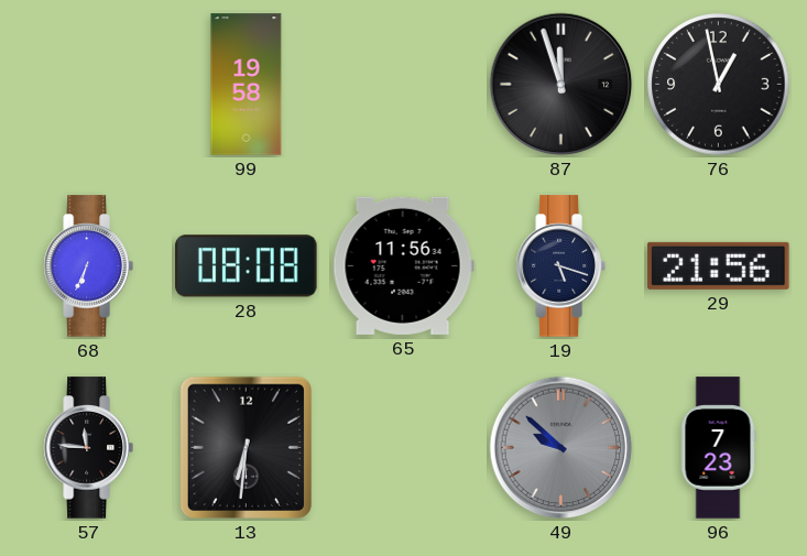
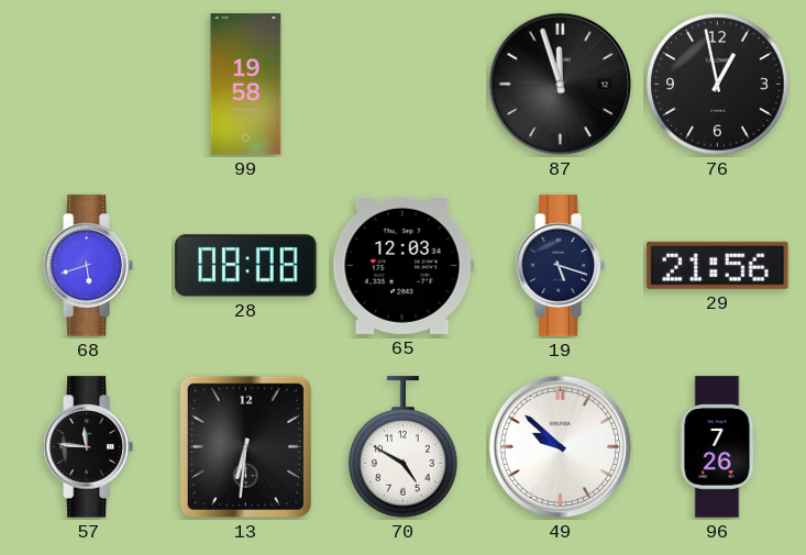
68: 6:34 -> 5:42 (88, 266)
65: 11:56 -> 12:03 (402, 265)
70: none -> 4:50 (404, 447)
49 dial: grey -> white (561, 447)
96: 7:23 -> 7:26 (717, 447)
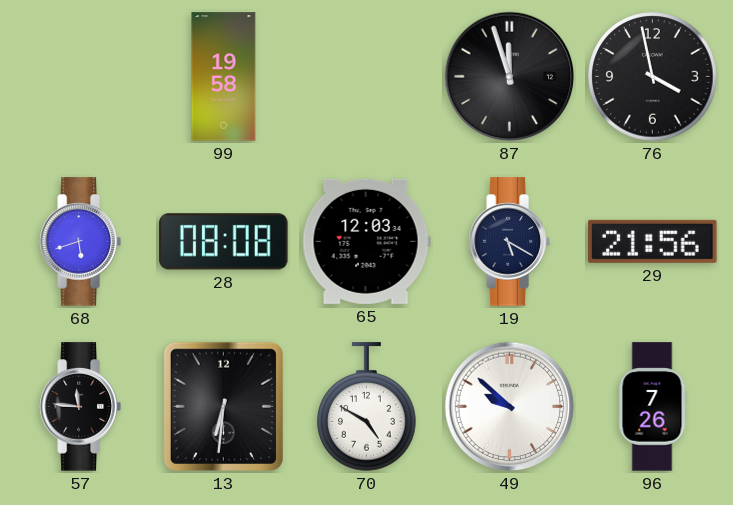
76: 12:58 -> 3:58 (653, 77)
19: 5:18 -> 5:20 (509, 242)
